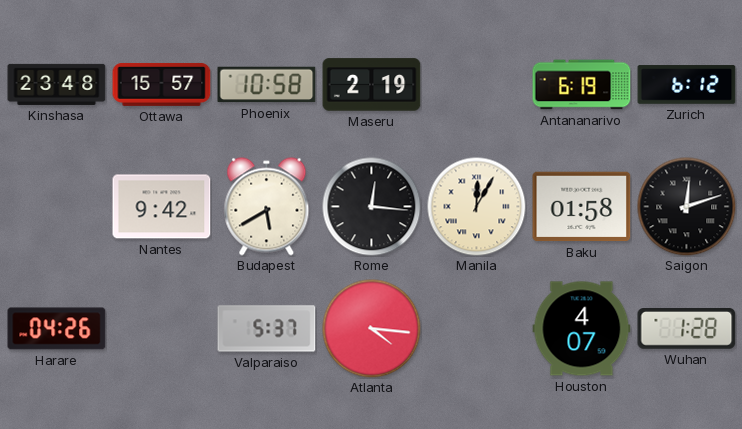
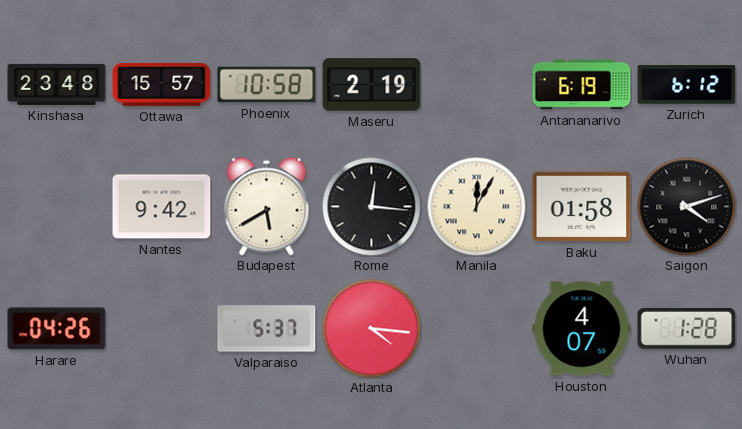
Saigon: 12:12 -> 4:12 (687, 207)
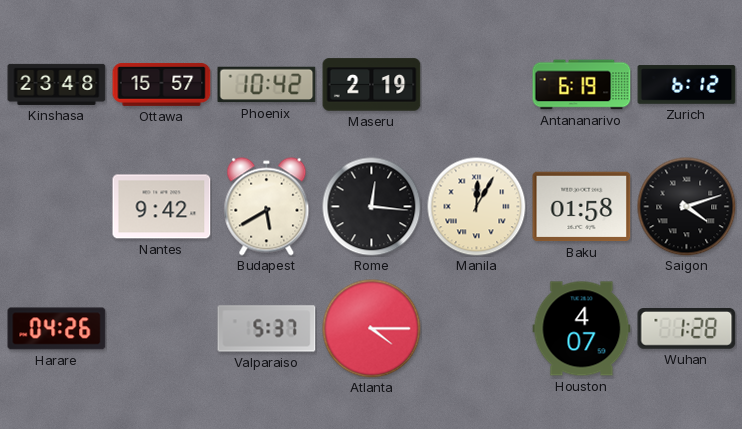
Phoenix: 10:58 -> 10:42 (267, 85)
Atlanta: 4:16 -> 4:15 (372, 329)
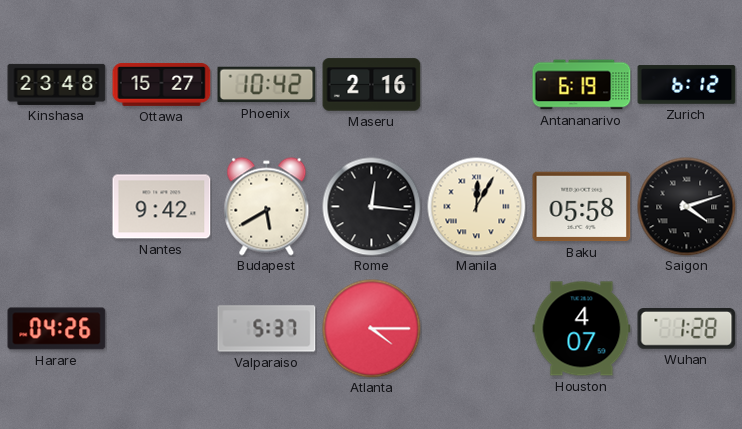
Ottawa: 15:57 -> 15:27 (162, 84)
Maseru: 2:19 -> 2:16 (372, 85)
Baku: 01:58 -> 05:58 (582, 207)
